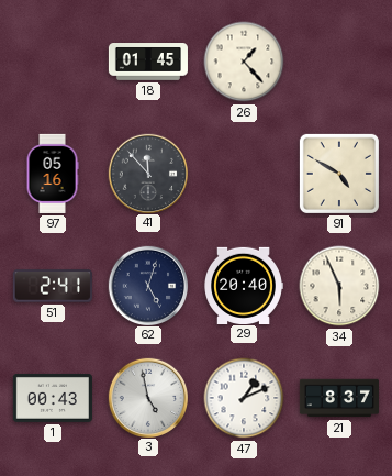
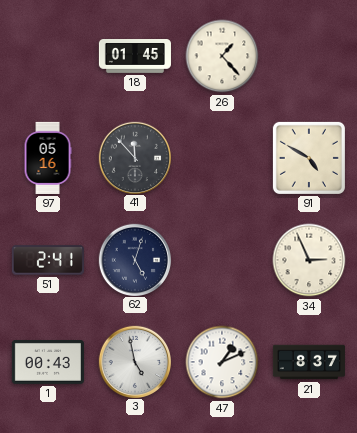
29: 20:40 -> none (244, 285)
34: 5:56 -> 2:56 (309, 260)
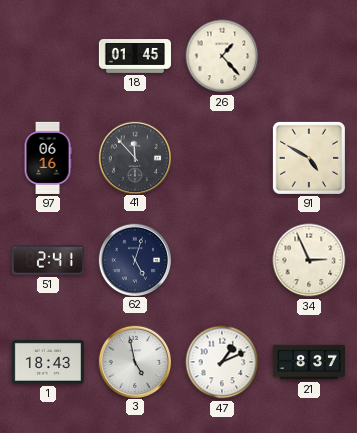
97: 05:16 -> 06:16 (48, 158)
1: 00:43 -> 18:43 (48, 363)
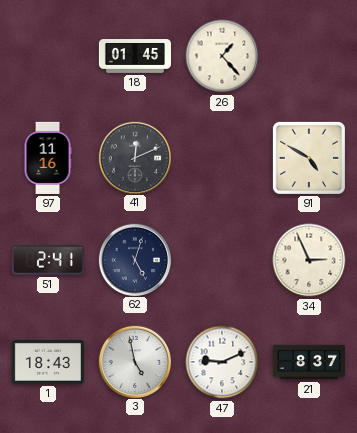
97: 06:16 -> 11:16 (48, 158)
41: 11:53 -> 12:11 (134, 157)
47: 1:11 -> 9:11 (222, 362)
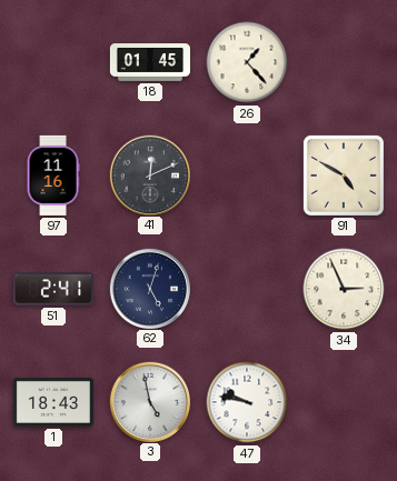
47: 9:11 -> 9:47 (247, 402)
21: 8:37 -> none (309, 362)
